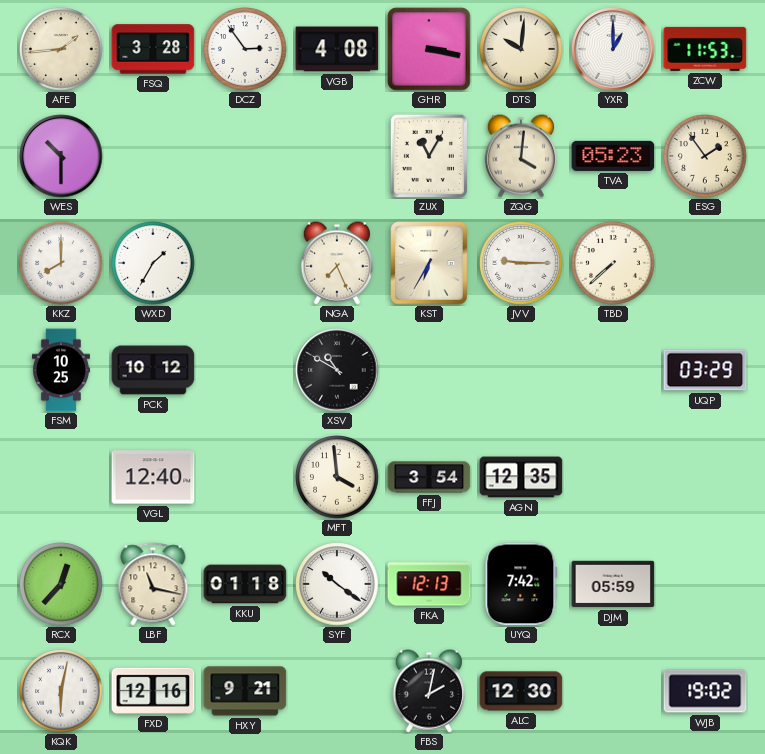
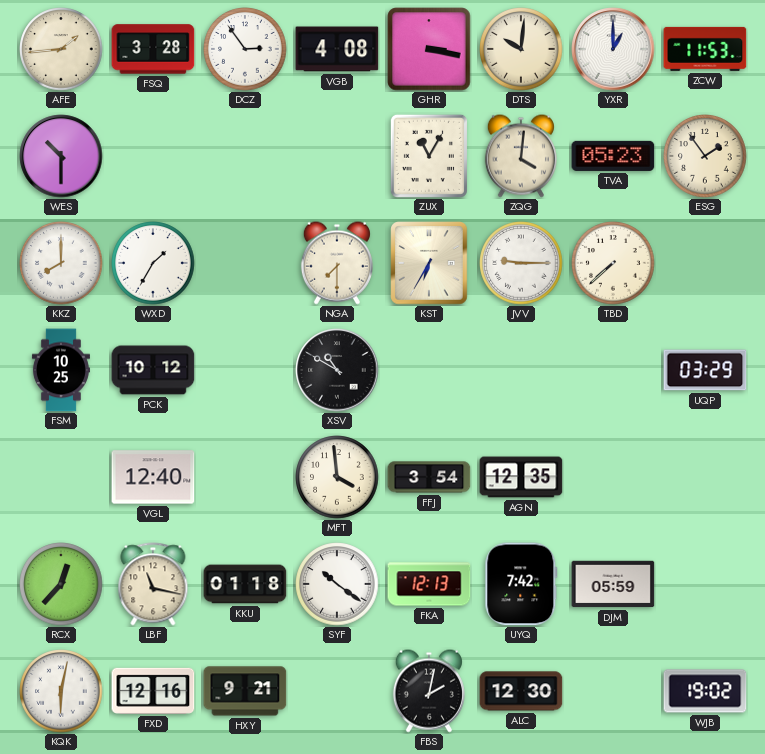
NGA: 7:26 -> 7:30 (337, 263)
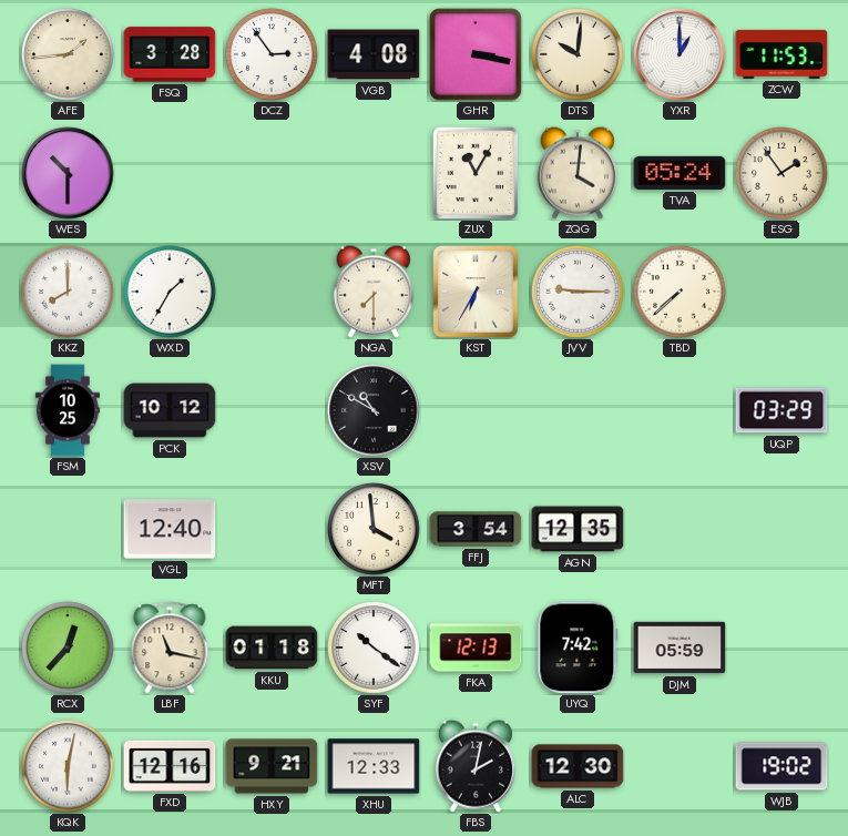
TVA: 05:23 -> 05:24 (680, 173)
XHU: none -> 12:33 (374, 766)
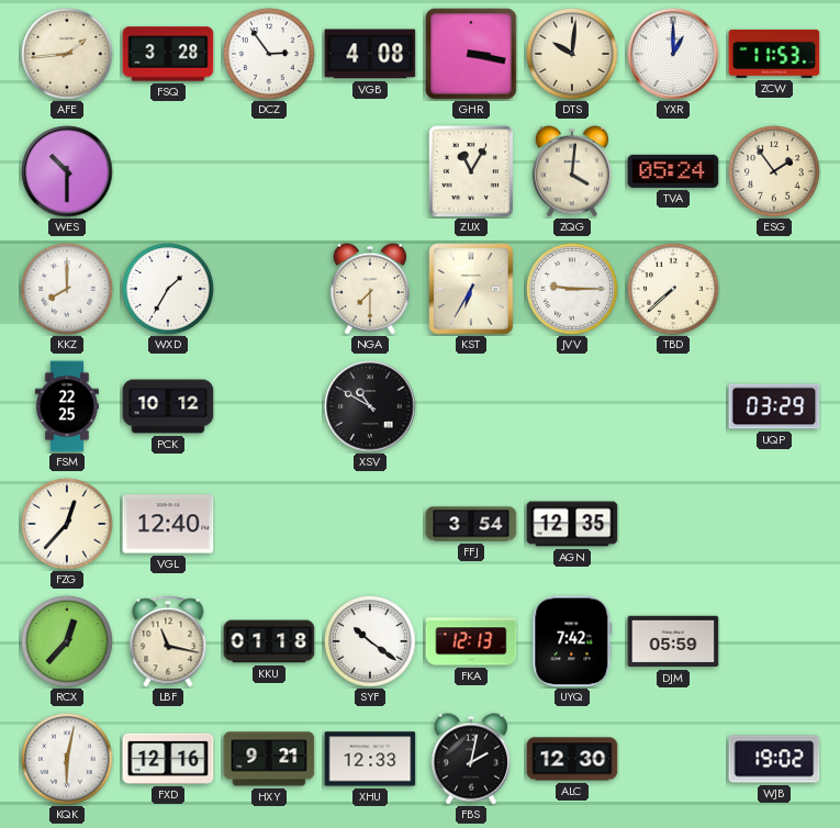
FSM: 10:25 -> 22:25 (67, 406)
FZG: none -> 12:37 (67, 524)
MFT: 3:59 -> none (374, 529)
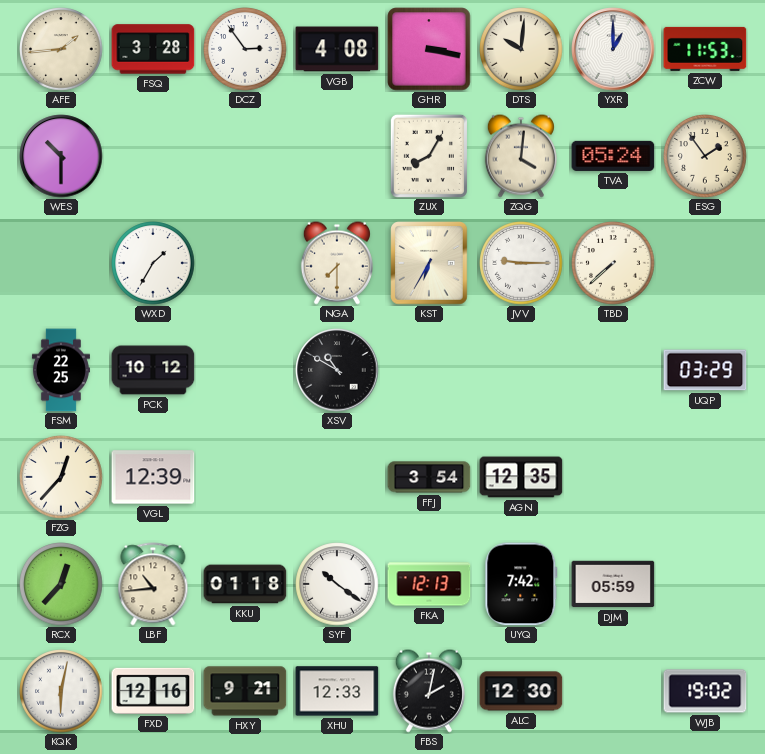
ZUX: 11:05 -> 8:05 (429, 156)
KKZ: 8:00 -> none (67, 289)
VGL: 12:40 -> 12:39 (153, 477)
LBF: 11:17 -> 10:44 (153, 584)
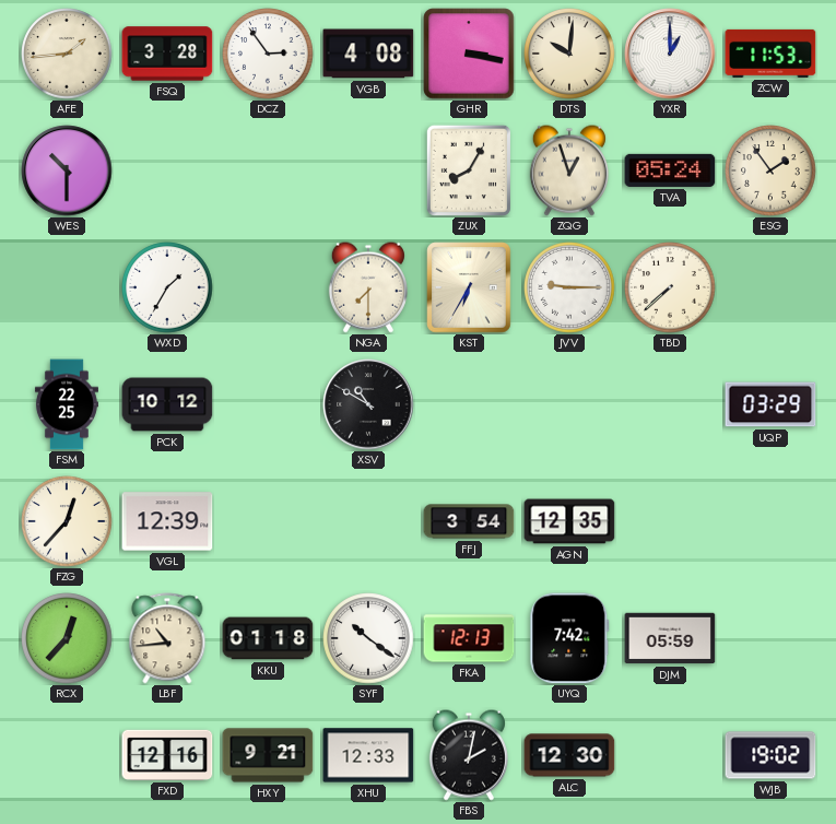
ZQG: 4:01 -> 12:57 (569, 170)
KQK: 6:02 -> none (61, 691)
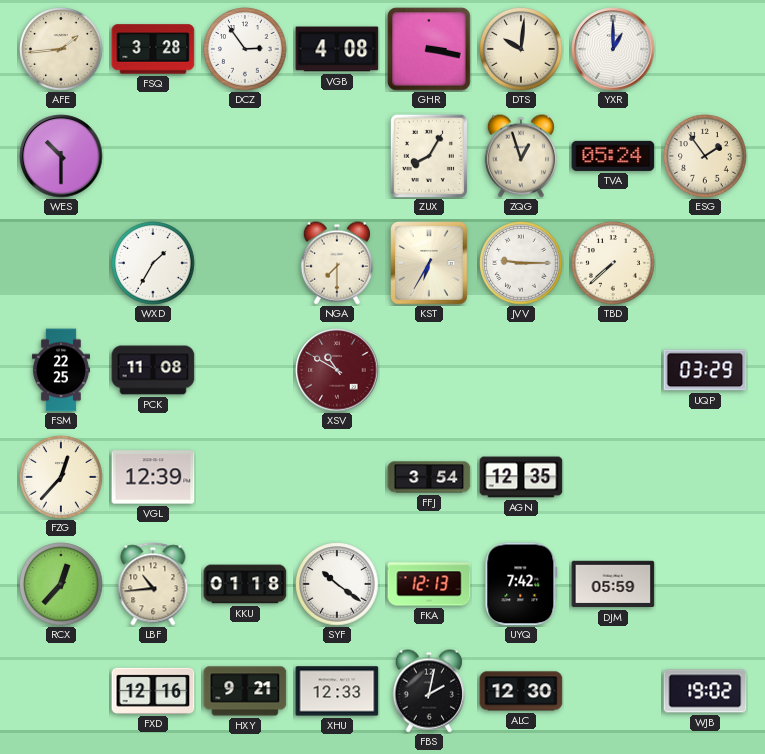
ZCW: 11:53 -> none (770, 54)
PCK: 10:12 -> 11:08 (153, 370)
XSV dial: black -> burgundy (337, 370)
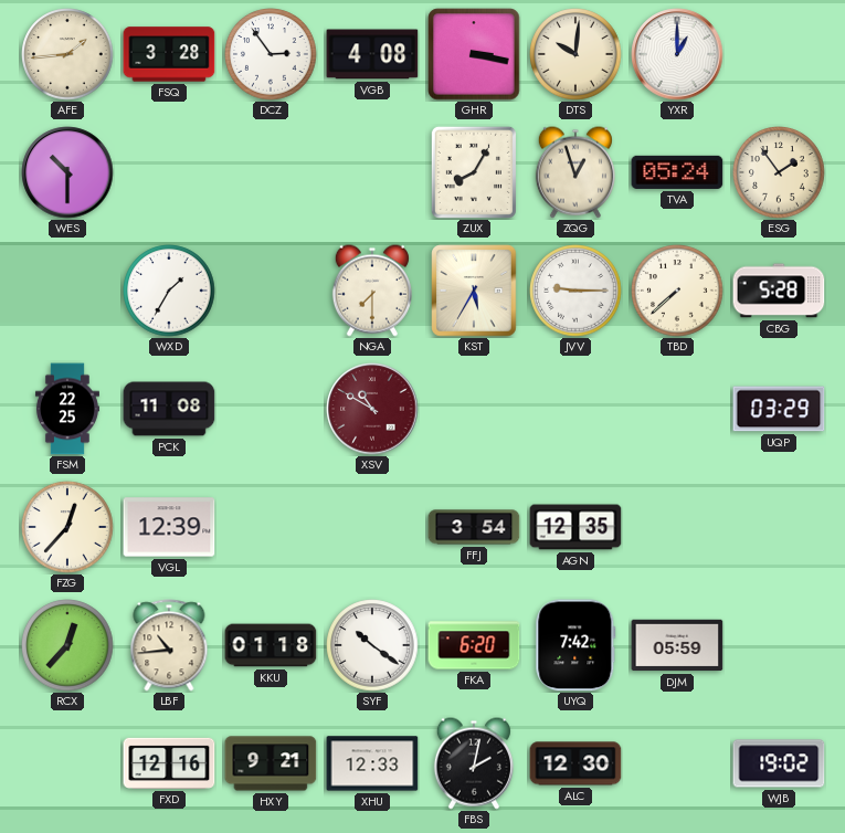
KST: 6:35 -> 5:35 (474, 291)
CBG: none -> 5:28 (779, 291)
FKA: 12:13 -> 6:20 (474, 645)
